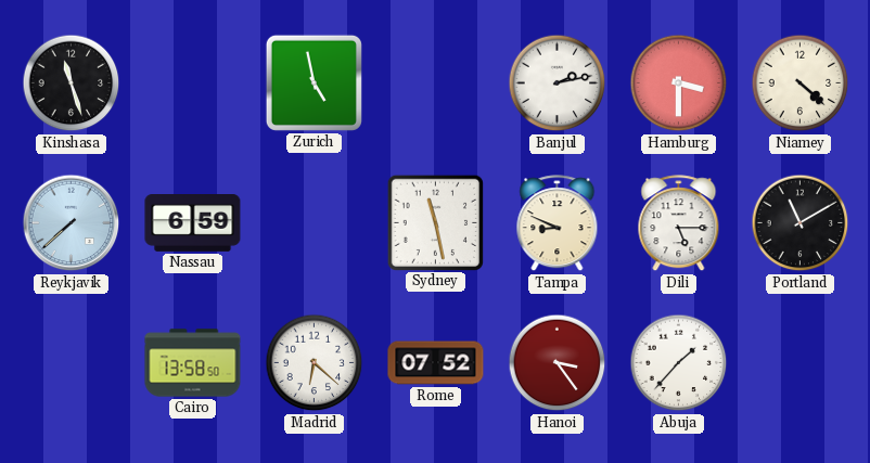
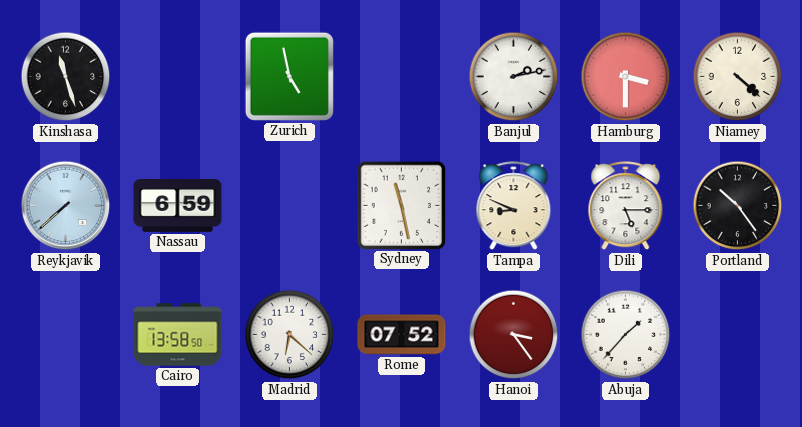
Portland: 11:10 -> 10:24 (738, 206)
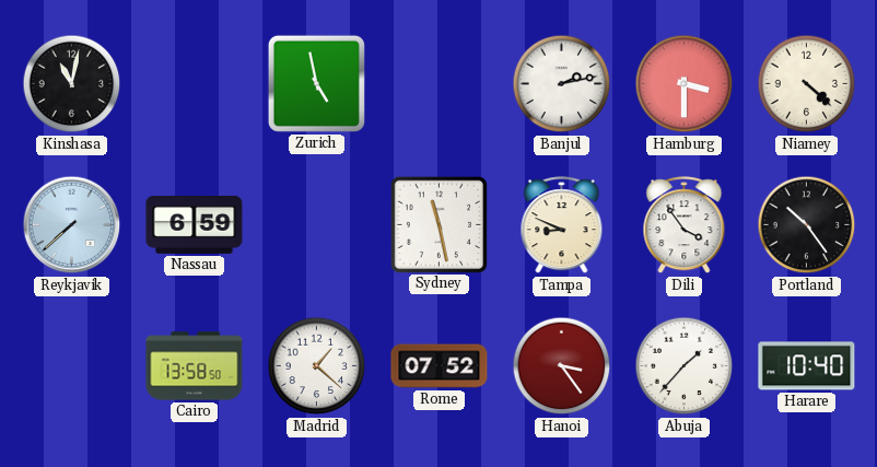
Kinshasa: 11:27 -> 11:02 (72, 84)
Dili: 5:15 -> 3:54 (685, 225)
Madrid: 6:22 -> 1:22 (317, 366)
Harare: none -> 10:40 (807, 366)
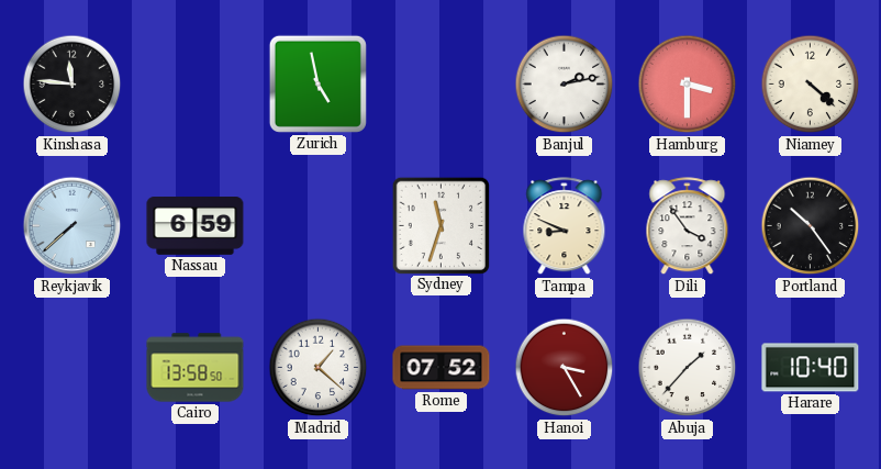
Kinshasa: 11:02 -> 11:46 (73, 85)
Sydney: 11:28 -> 11:33 (440, 225)
Hanoi: 3:24 -> 3:25 (565, 368)
